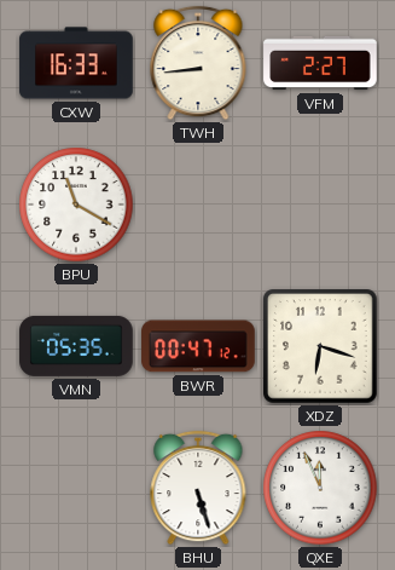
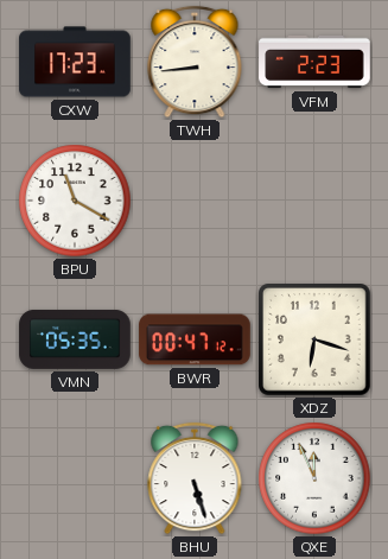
CXW: 16:33 -> 17:23 (75, 62)
VFM: 2:27 -> 2:23 (314, 62)
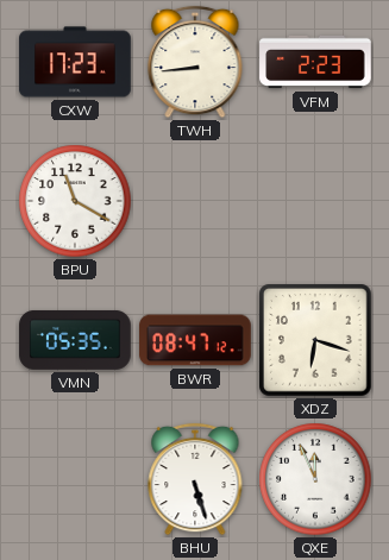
BWR: 00:47 -> 08:47 (195, 340)
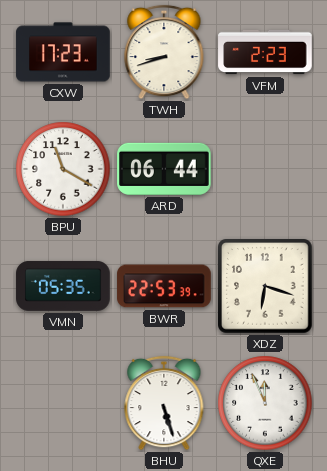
TWH: 8:44 -> 8:42 (164, 52)
ARD: none -> 06:44 (164, 169)
BWR: 08:47 -> 22:53 (164, 286)
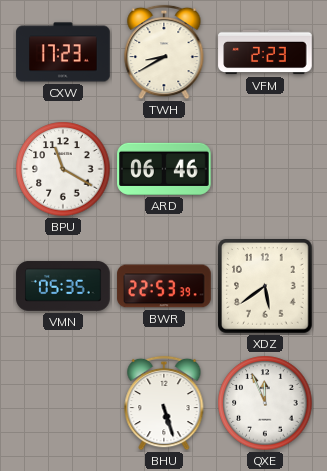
TWH: 8:42 -> 8:40 (164, 52)
ARD: 06:44 -> 06:46 (164, 169)
XDZ: 6:18 -> 5:39 (266, 287)
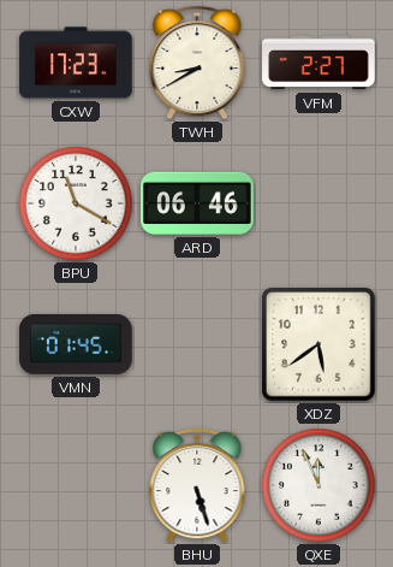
VFM: 2:23 -> 2:27 (318, 63)
VMN: 05:35 -> 01:45 (76, 344)
BWR: 22:53 -> none (164, 286)
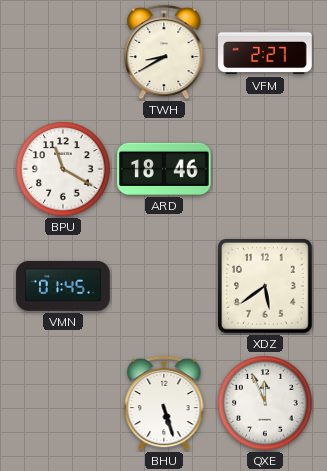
CXW: 17:23 -> none (76, 63)
ARD: 06:46 -> 18:46 (164, 169)
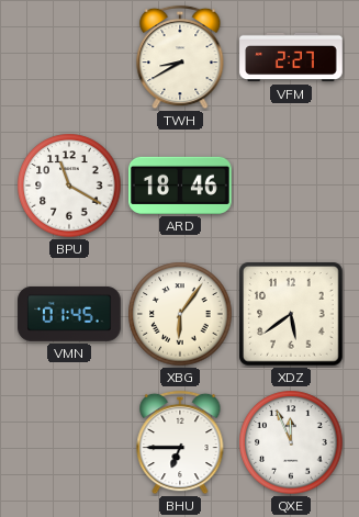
XBG: none -> 6:06 (180, 314)
BHU: 5:27 -> 6:45 (180, 442)
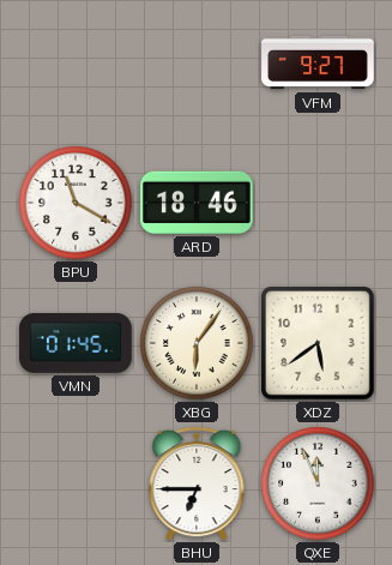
TWH: 8:40 -> none (180, 57)
VFM: 2:27 -> 9:27 (318, 62)
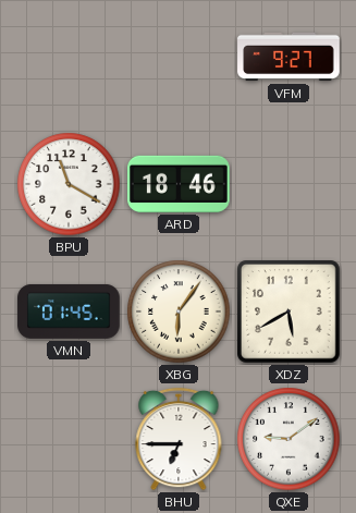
XDZ: 5:39 -> 5:40 (290, 313)
QXE: 11:56 -> 9:09 (289, 439)
